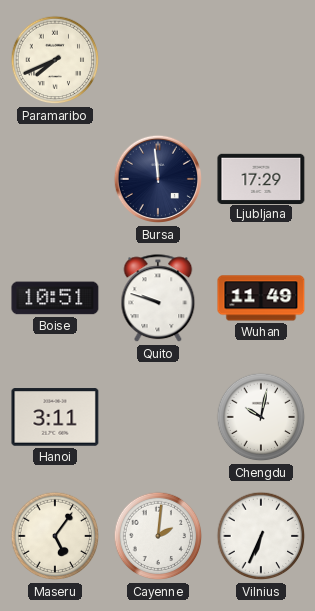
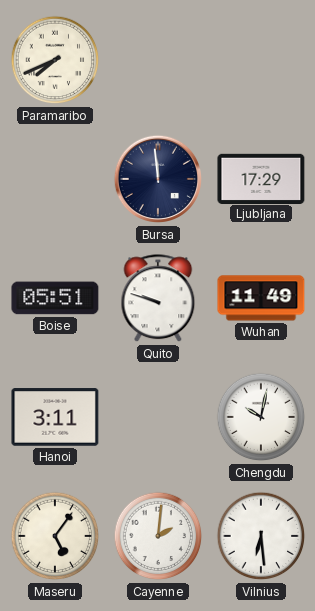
Boise: 10:51 -> 05:51 (55, 298)
Vilnius: 6:34 -> 6:29 (261, 536)
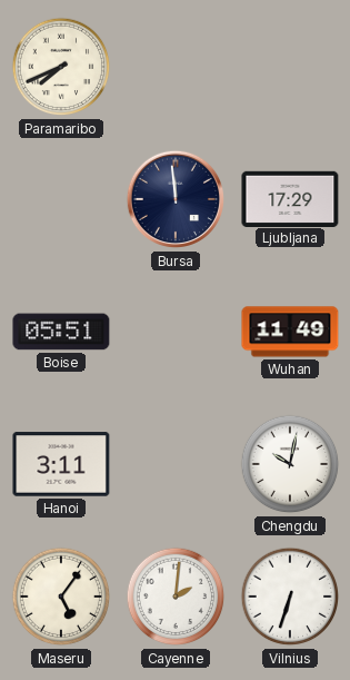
Quito: 9:48 -> none (158, 299)
Vilnius: 6:29 -> 6:33 (290, 597)
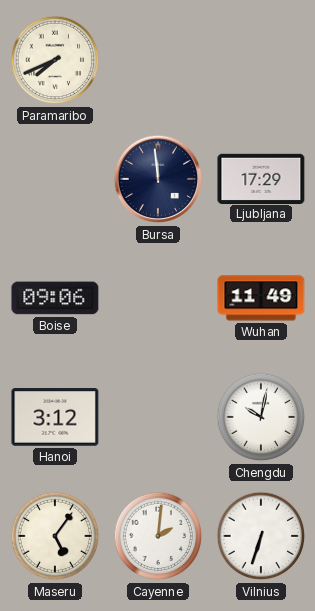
Boise: 05:51 -> 09:06 (55, 298)
Hanoi: 3:11 -> 3:12 (55, 417)
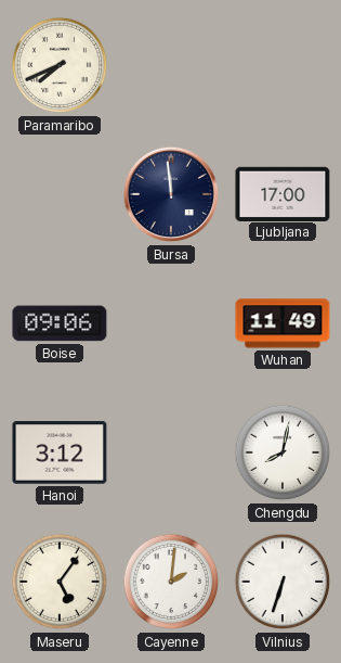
Ljubljana: 17:29 -> 17:00 (283, 193)
Chengdu: 10:02 -> 8:02 (283, 452)
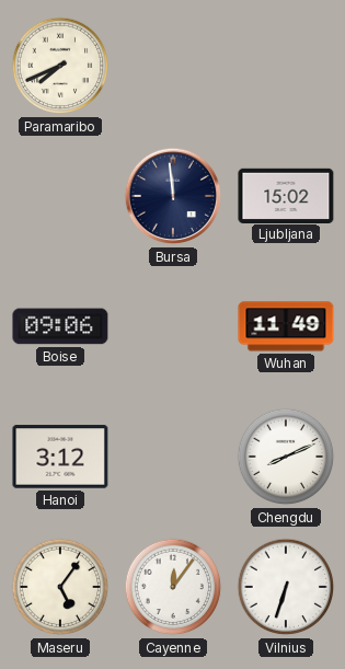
Ljubljana: 17:00 -> 15:02 (286, 195)
Chengdu: 8:02 -> 8:11 (286, 457)
Cayenne: 2:01 -> 12:06 (173, 587)
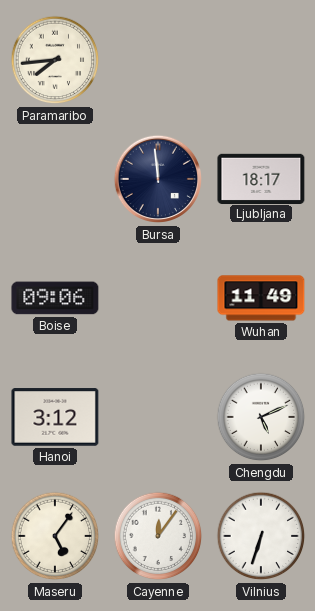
Paramaribo: 7:41 -> 7:44 (55, 60)
Ljubljana: 15:02 -> 18:17 (261, 178)
Chengdu: 8:11 -> 5:11 (261, 417)
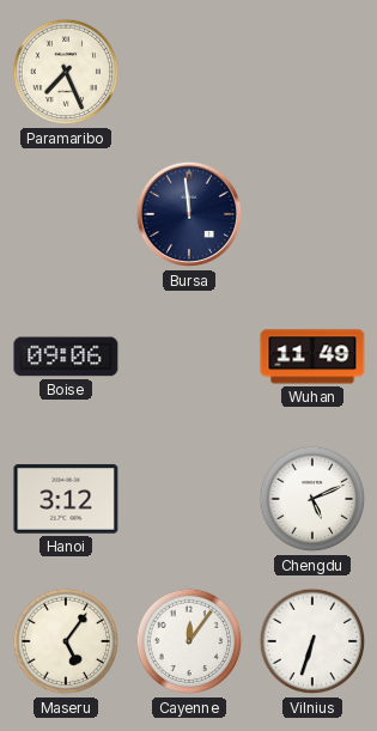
Paramaribo: 7:44 -> 7:26 (66, 72)
Ljubljana: 18:17 -> none (261, 178)
